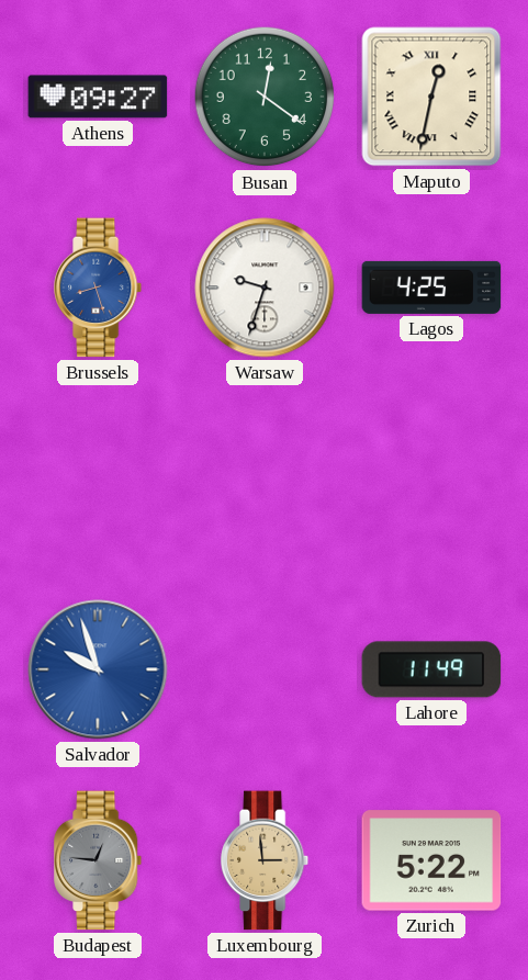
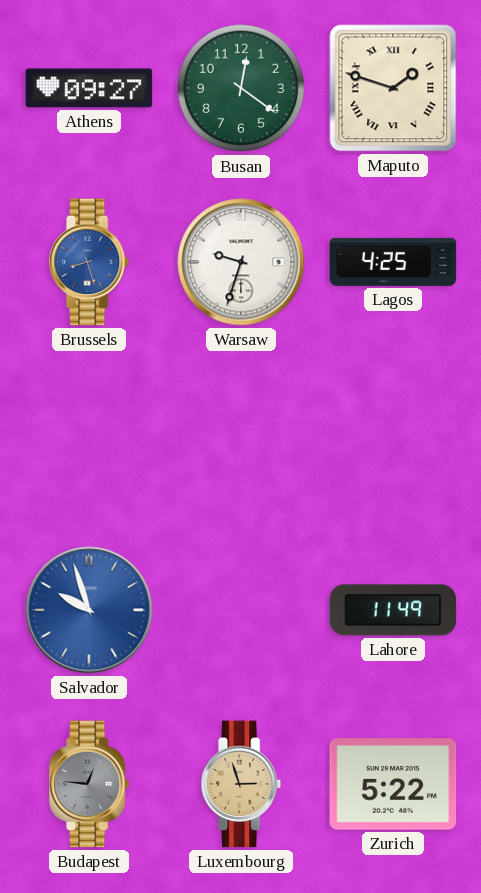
Maputo: 12:32 -> 1:48 (393, 88)
Luxembourg: 2:59 -> 2:57 (242, 784)
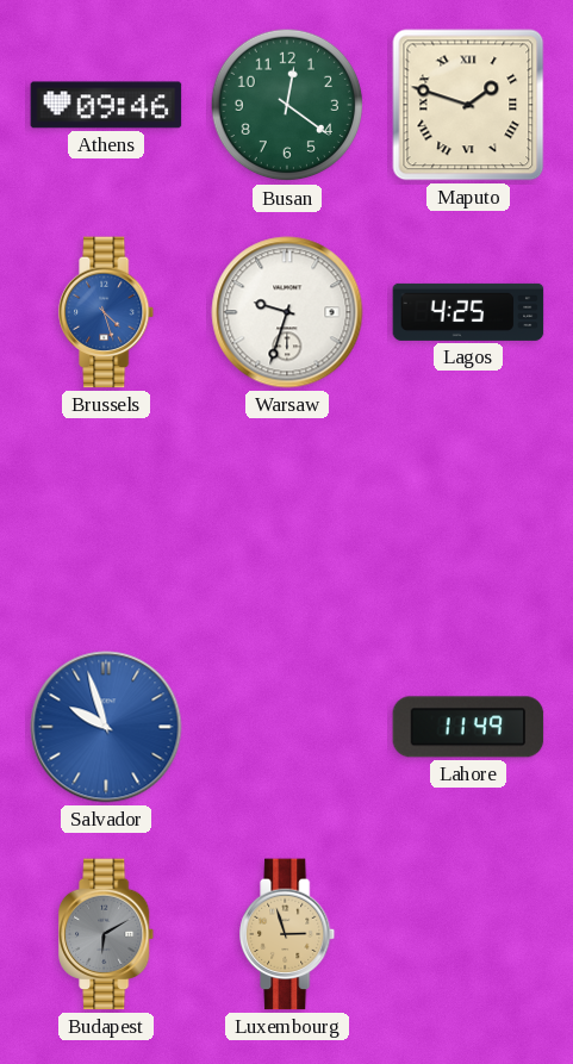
Athens: 09:27 -> 09:46 (106, 105)
Brussels: 8:27 -> 4:27 (107, 312)
Budapest: 12:46 -> 6:10 (107, 934)
Zurich: 5:22 -> none (393, 784)
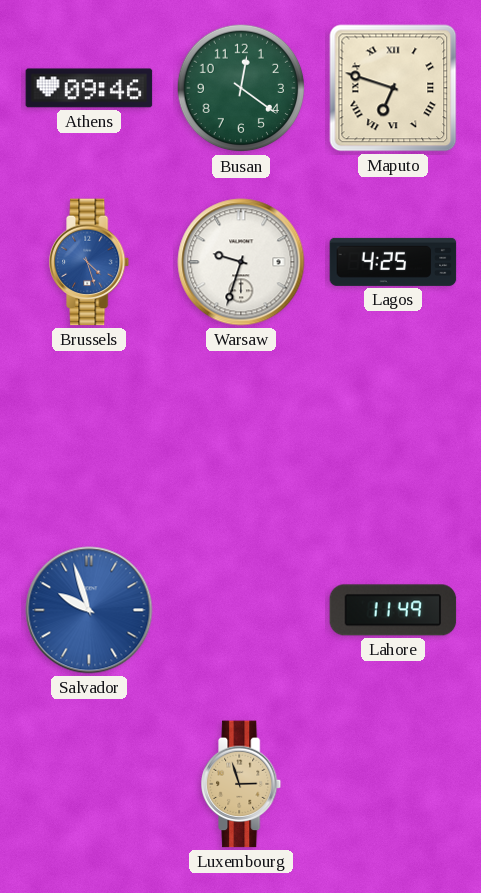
Maputo: 1:48 -> 6:48 (393, 88)
Budapest: 6:10 -> none (107, 934)
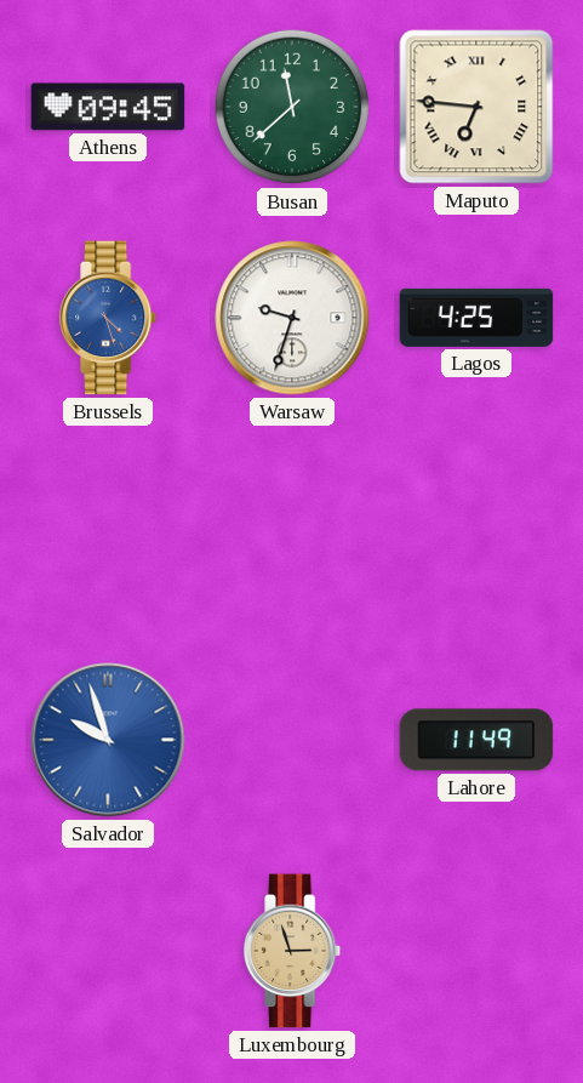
Athens: 09:46 -> 09:45 (108, 107)
Busan: 12:21 -> 11:38 (292, 107)
Maputo: 6:48 -> 6:46 (476, 107)
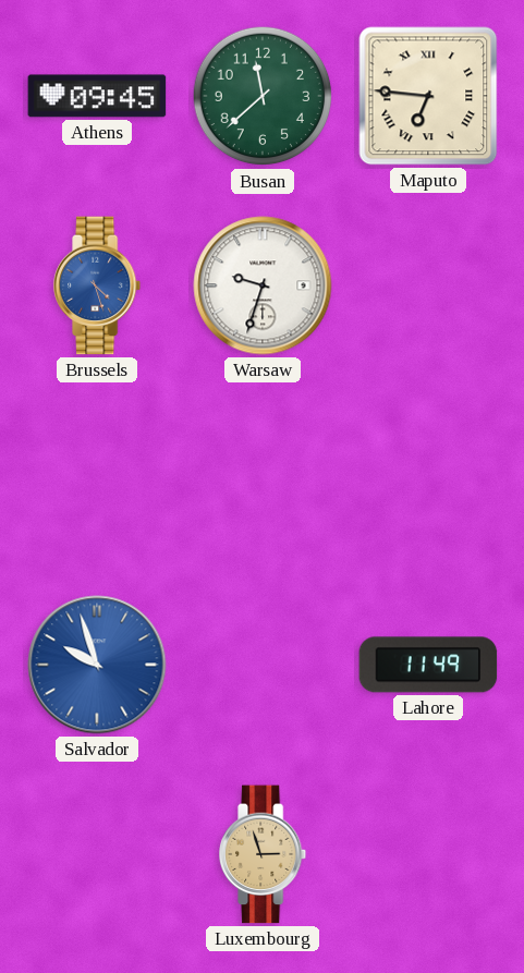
Lagos: 4:25 -> none (476, 318)
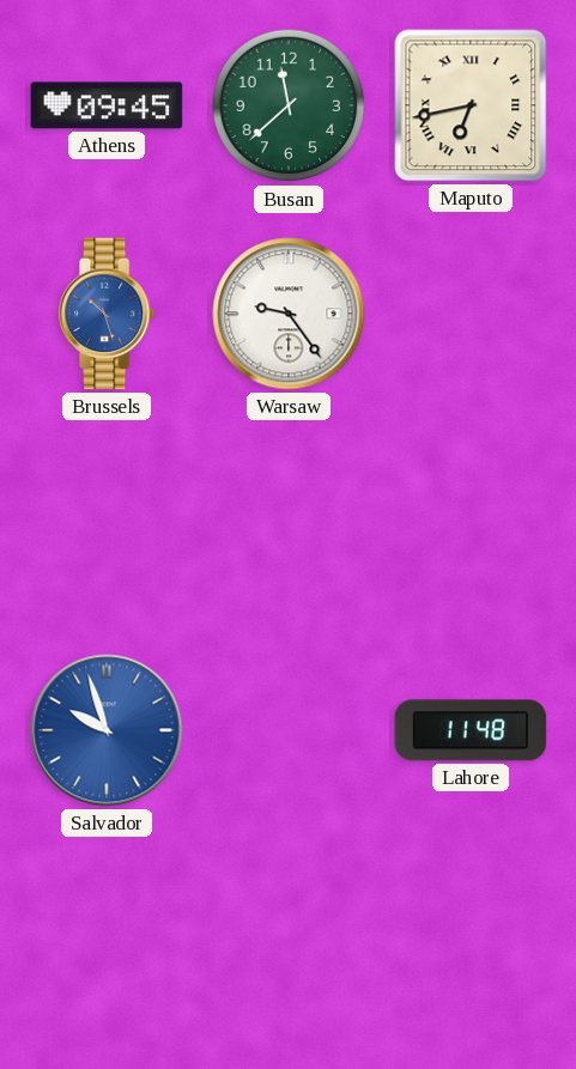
Maputo: 6:46 -> 6:43 (471, 105)
Brussels: 4:27 -> 10:27 (108, 314)
Warsaw: 9:33 -> 9:24 (289, 314)
Lahore: 11:49 -> 11:48 (471, 730)
Luxembourg: 2:57 -> none (264, 854)
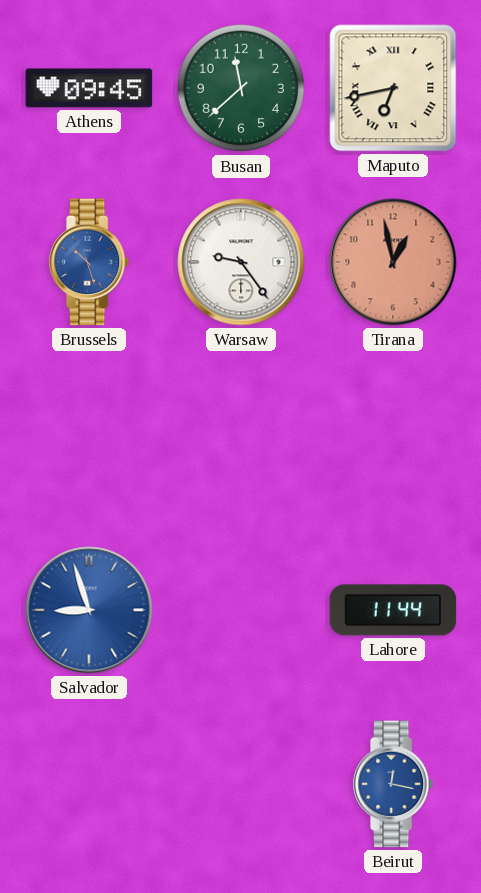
Tirana: none -> 12:58 (393, 262)
Salvador: 9:57 -> 8:57 (89, 610)
Lahore: 11:48 -> 11:44 (393, 610)
Beirut: none -> 12:17 (394, 784)
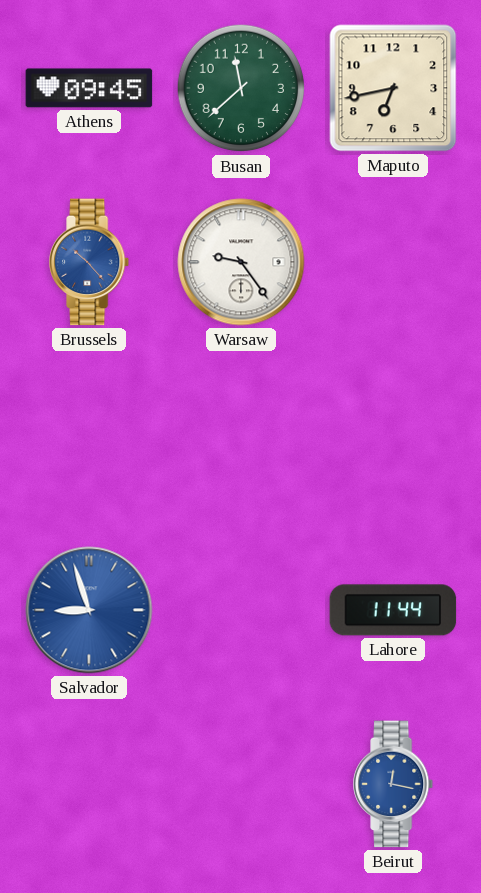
Maputo numerals: Roman -> Arabic (393, 88)
Brussels: 10:27 -> 10:23 (90, 262)
Tirana: 12:58 -> none (393, 262)
